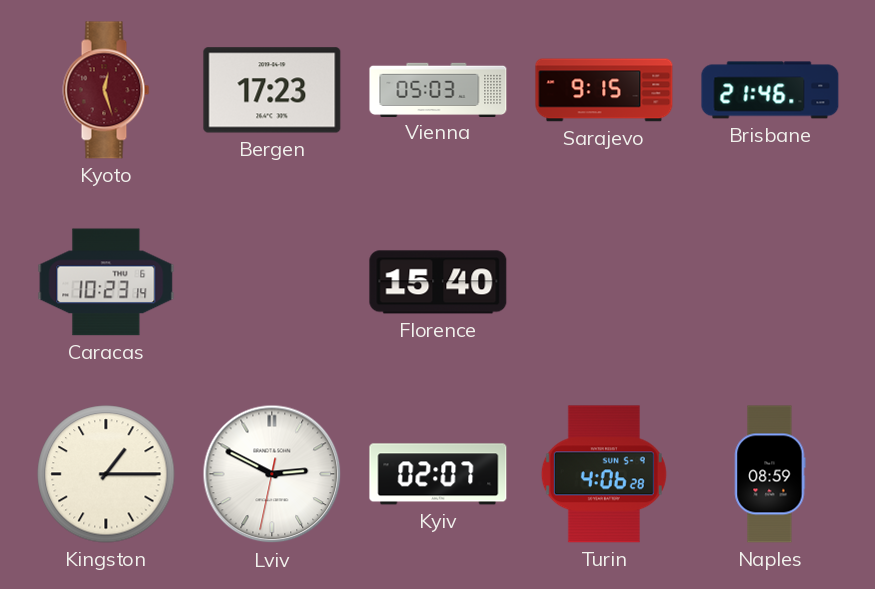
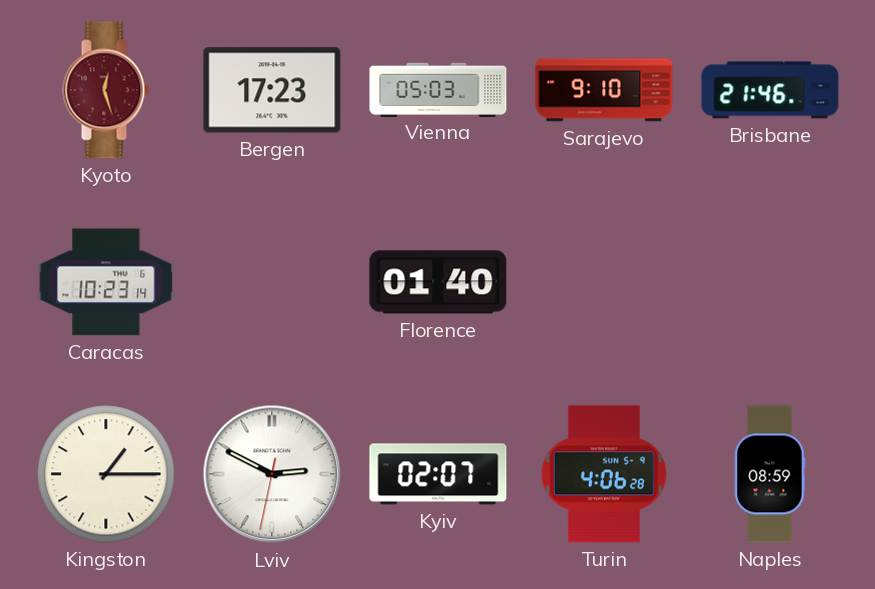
Sarajevo: 9:15 -> 9:10 (604, 90)
Florence: 15:40 -> 01:40 (438, 282)
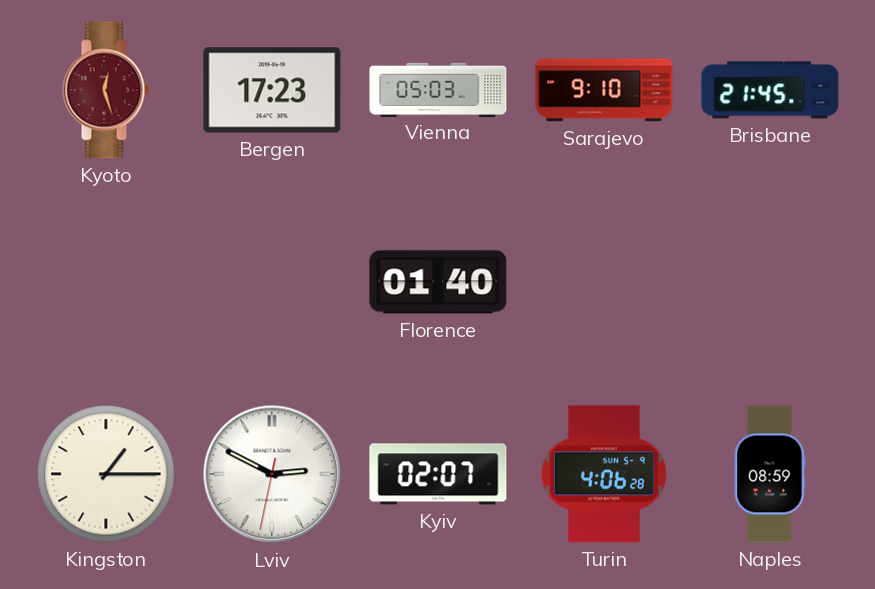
Brisbane: 21:46 -> 21:45 (770, 90)
Caracas: 10:23 -> none (106, 282)
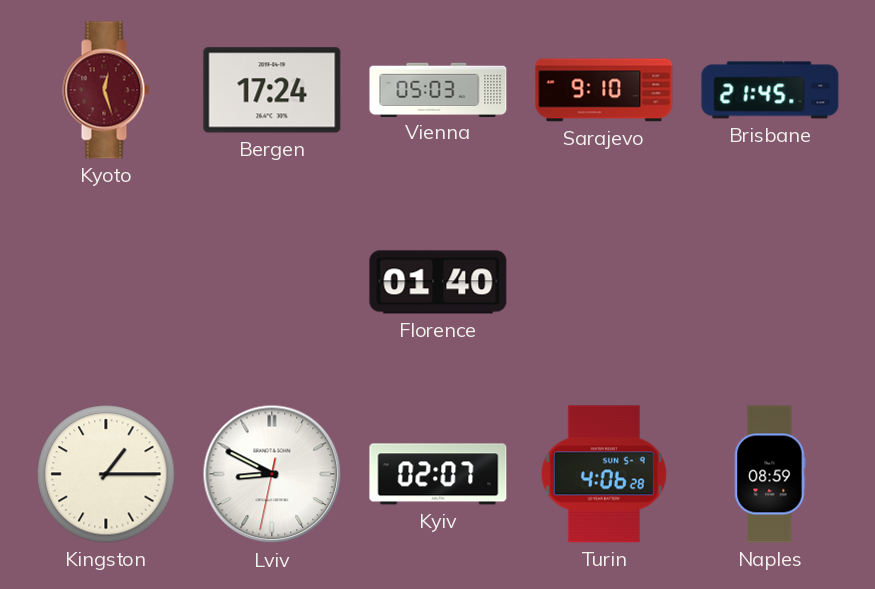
Bergen: 17:23 -> 17:24 (272, 90)
Lviv: 2:49 -> 8:49 (272, 474)
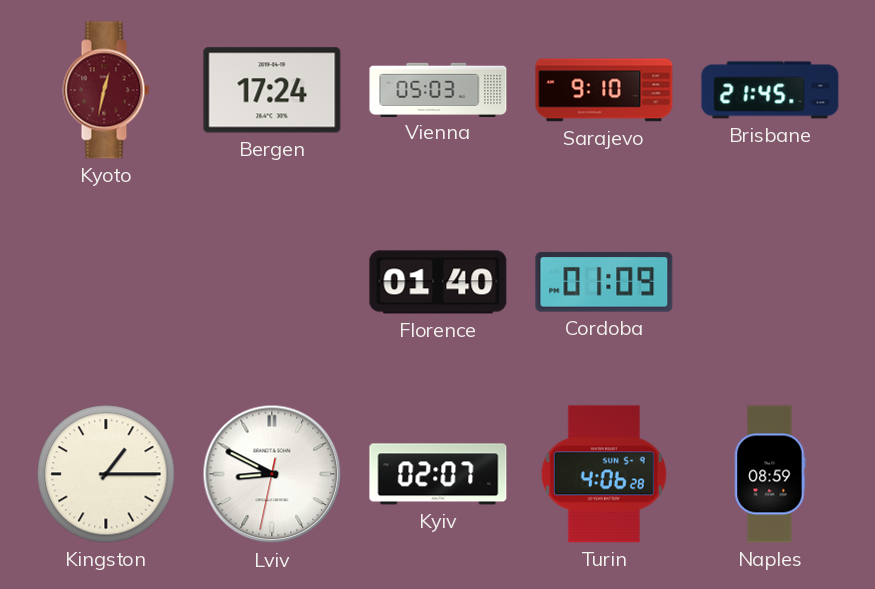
Kyoto: 12:27 -> 12:32 (106, 90)
Cordoba: none -> 01:09 (604, 282)
